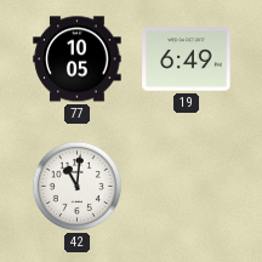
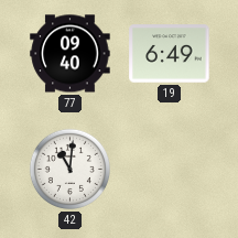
77: 10:05 -> 09:40 (71, 54)
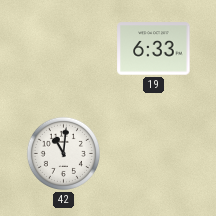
77: 09:40 -> none (71, 54)
19: 6:49 -> 6:33 (154, 49)
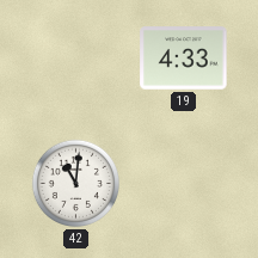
19: 6:33 -> 4:33 (184, 59)
